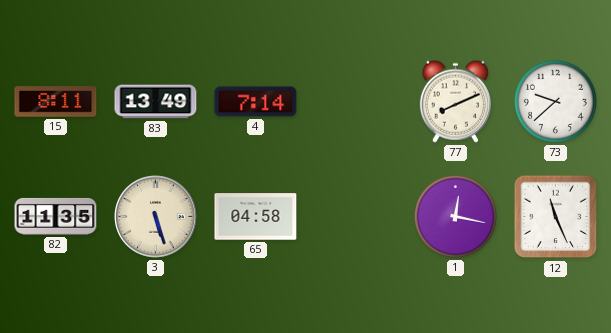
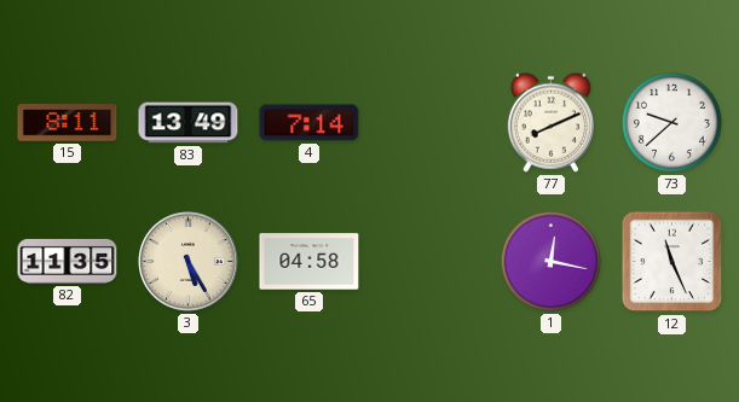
3: 5:27 -> 5:25 (189, 262)
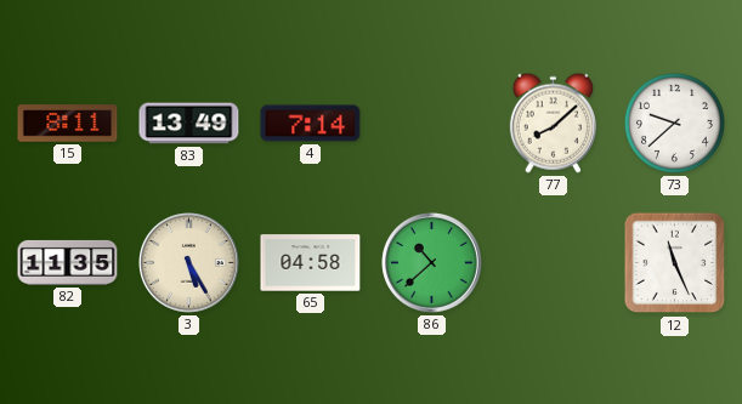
77: 8:11 -> 8:08 (553, 123)
86: none -> 10:38 (432, 263)
1: 12:17 -> none (550, 261)
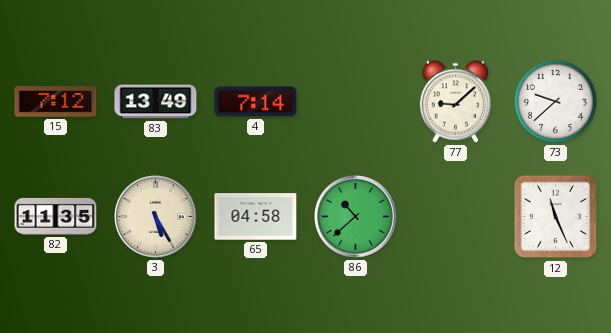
15: 8:11 -> 7:12 (56, 102)
77: 8:08 -> 9:08 (455, 101)
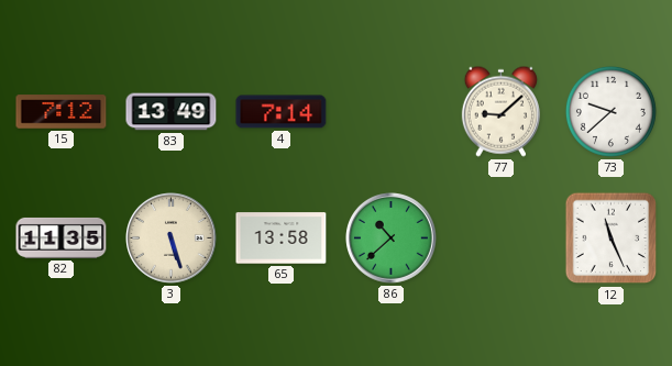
3: 5:25 -> 5:27 (172, 239)
65: 04:58 -> 13:58 (282, 239)
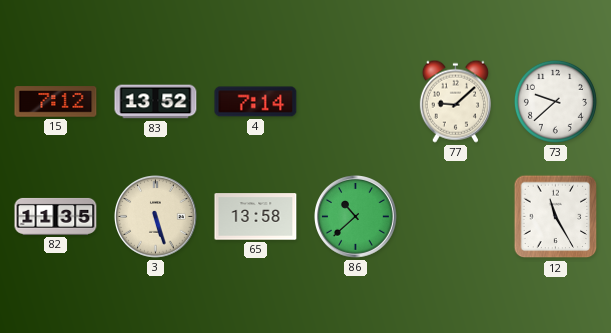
83: 13:49 -> 13:52 (156, 102)
12: 11:26 -> 11:25 (556, 217)
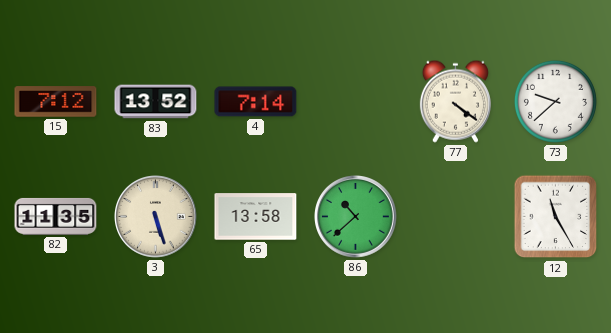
77: 9:08 -> 4:21 (455, 101)
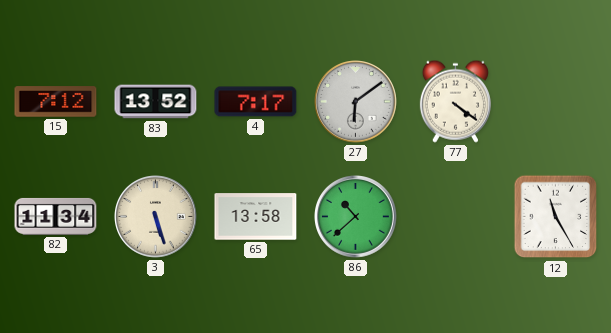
4: 7:14 -> 7:17 (256, 102)
27: none -> 6:09 (356, 102)
73: 9:38 -> none (555, 101)
82: 11:35 -> 11:34 (56, 216)
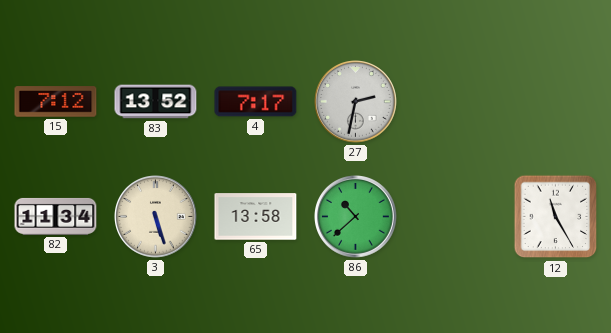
27: 6:09 -> 2:32 (356, 102)
77: 4:21 -> none (455, 101)
